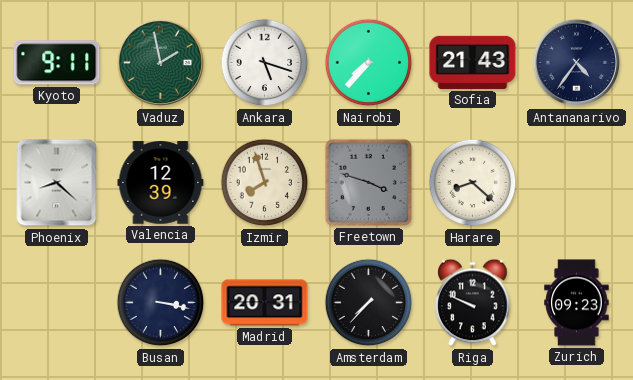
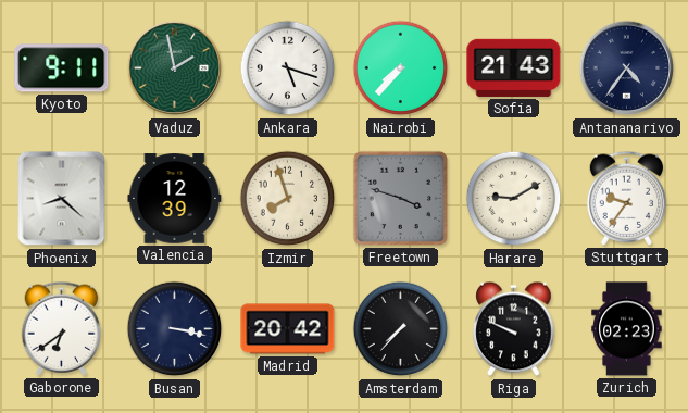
Harare: 8:22 -> 9:10 (514, 199)
Stuttgart: none -> 9:36 (627, 198)
Gaborone: none -> 6:39 (62, 328)
Madrid: 20:31 -> 20:42 (288, 329)
Zurich: 09:23 -> 02:23 (627, 329)
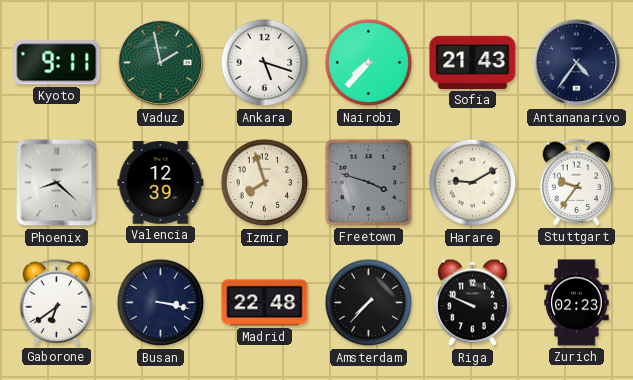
Madrid: 20:42 -> 22:48 (265, 303)
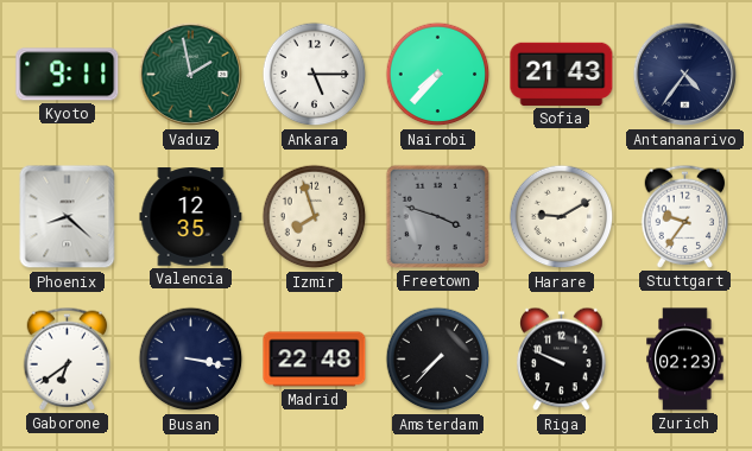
Ankara: 5:18 -> 5:15 (315, 75)
Valencia: 12:39 -> 12:35 (191, 217)
